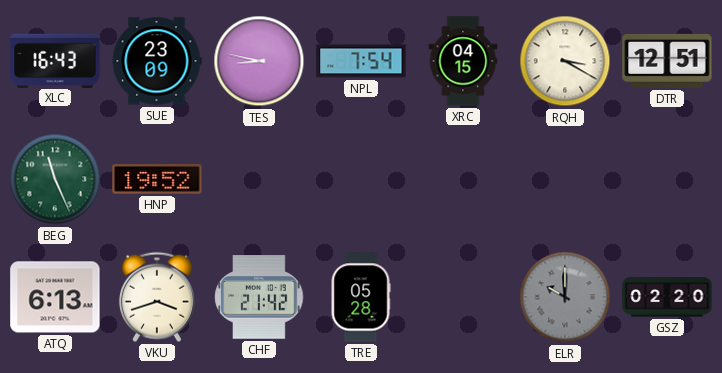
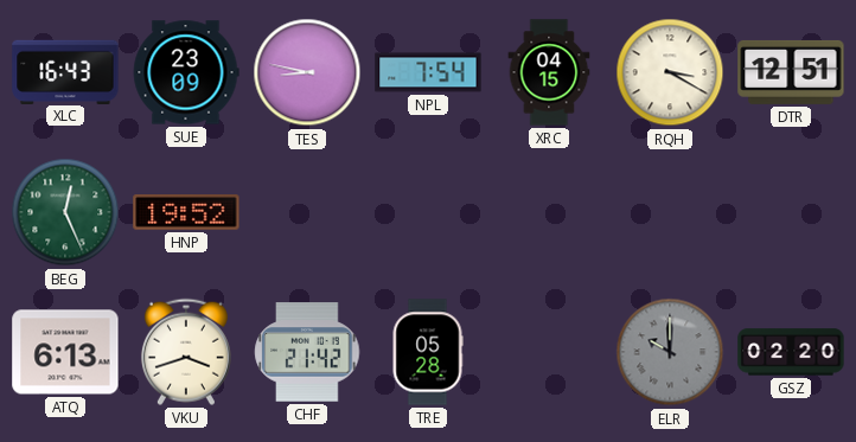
BEG: 11:26 -> 12:26 (65, 212)
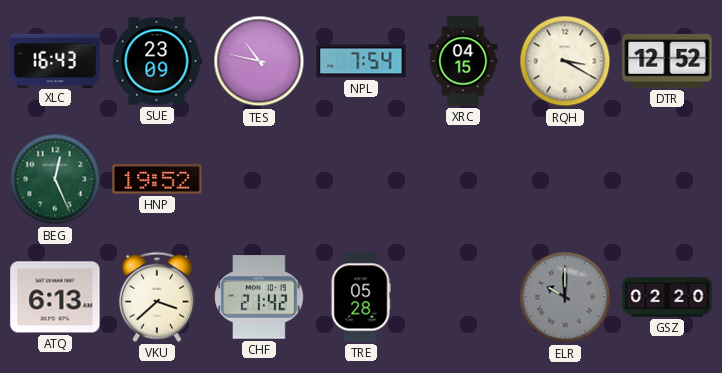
TES: 8:47 -> 10:47 (259, 61)
DTR: 12:51 -> 12:52 (667, 61)
VKU: 3:42 -> 3:38 (157, 297)
